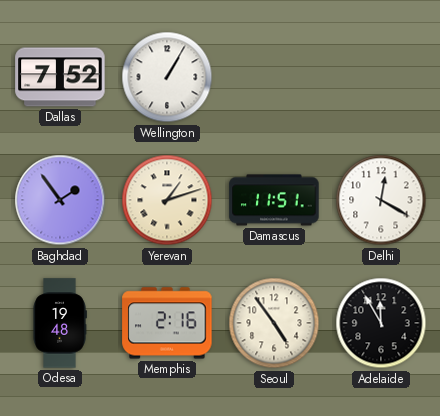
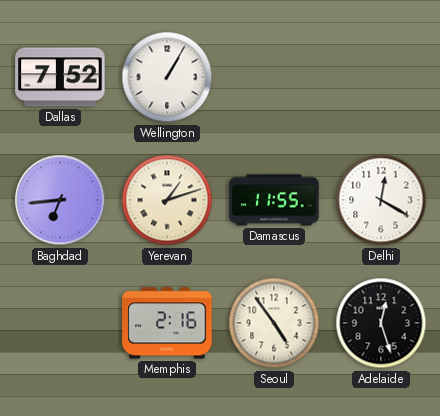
Baghdad: 1:54 -> 6:44 (60, 200)
Damascus: 11:51 -> 11:55 (274, 200)
Odesa: 19:48 -> none (60, 323)
Adelaide: 11:55 -> 12:27 (381, 323)
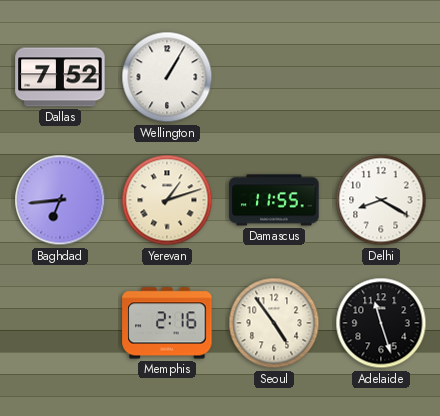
Delhi: 12:20 -> 8:20 (381, 200)
Adelaide: 12:27 -> 11:27 (381, 323)
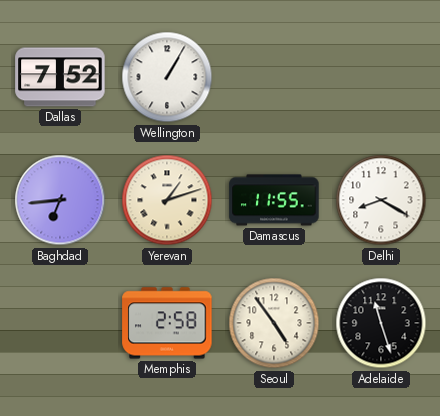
Memphis: 2:16 -> 2:58 (167, 323)
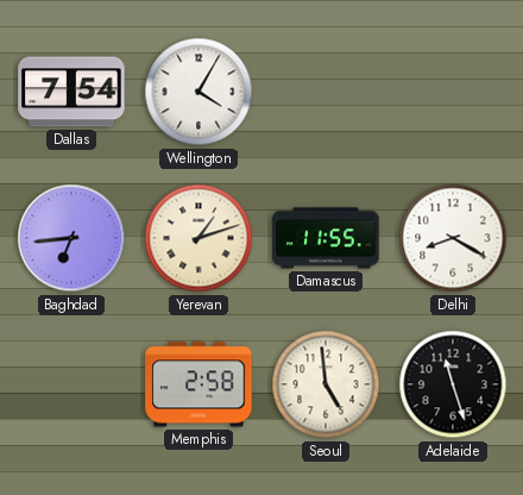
Dallas: 7:52 -> 7:54 (71, 92)
Wellington: 1:05 -> 4:05 (199, 92)
Seoul: 4:54 -> 4:59 (326, 384)
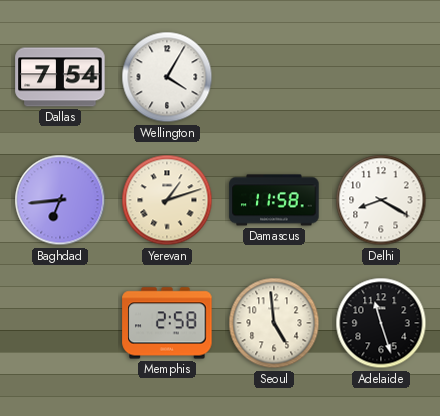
Damascus: 11:55 -> 11:58 (274, 200)
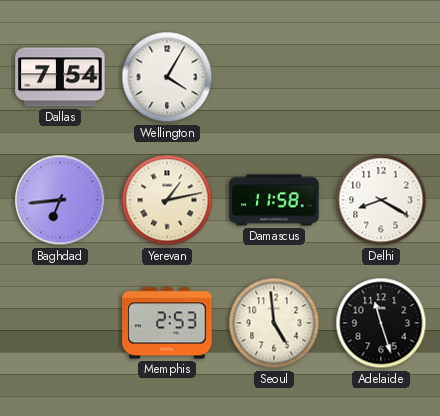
Yerevan: 1:12 -> 1:13 (167, 200)
Memphis: 2:58 -> 2:53 (167, 323)
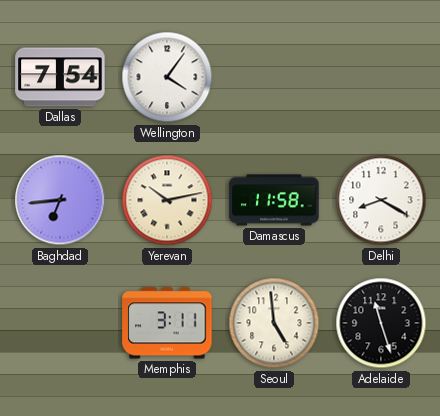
Wellington: 4:05 -> 4:06 (167, 77)
Yerevan: 1:13 -> 10:13 (167, 200)
Memphis: 2:53 -> 3:11 (167, 323)
